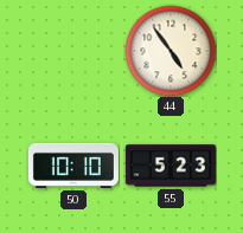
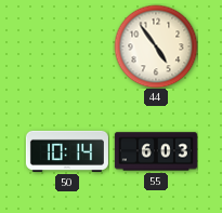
50: 10:10 -> 10:14 (67, 151)
55: 5:23 -> 6:03 (156, 151)
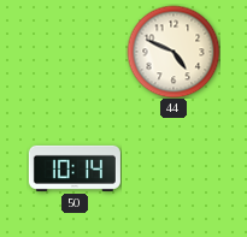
44: 4:54 -> 4:49 (174, 52)
55: 6:03 -> none (156, 151)
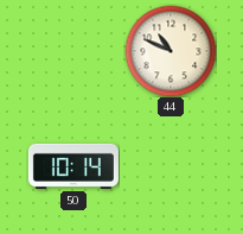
44: 4:49 -> 10:49 (171, 51)
